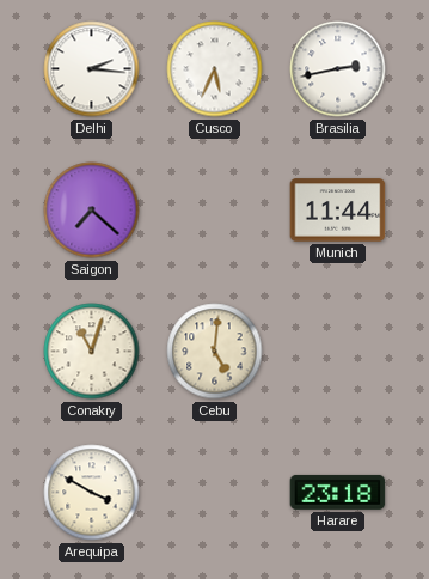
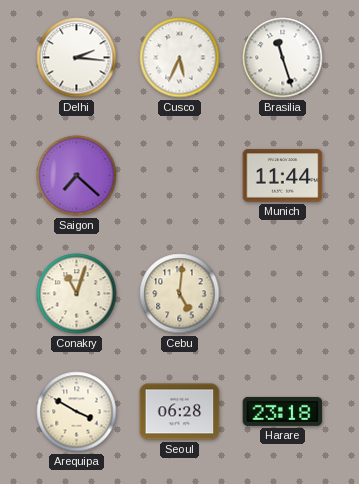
Brasilia: 2:43 -> 11:27 (283, 58)
Seoul: none -> 06:28 (180, 412)
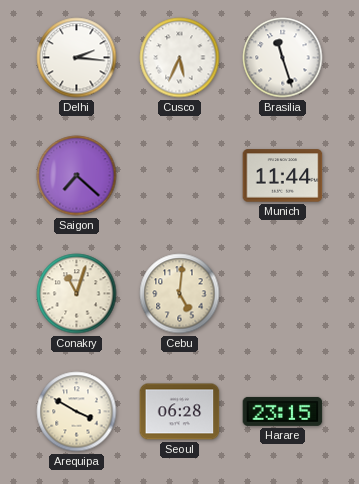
Harare: 23:18 -> 23:15 (283, 411)
